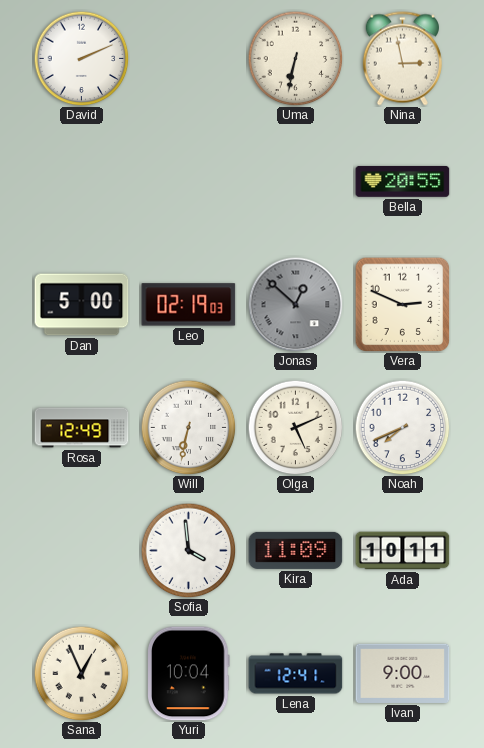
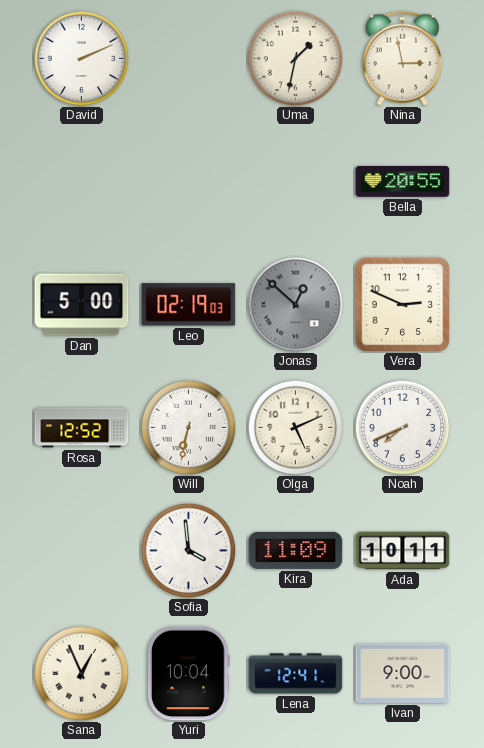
Uma: 6:32 -> 1:32 (295, 58)
Rosa: 12:49 -> 12:52 (82, 428)
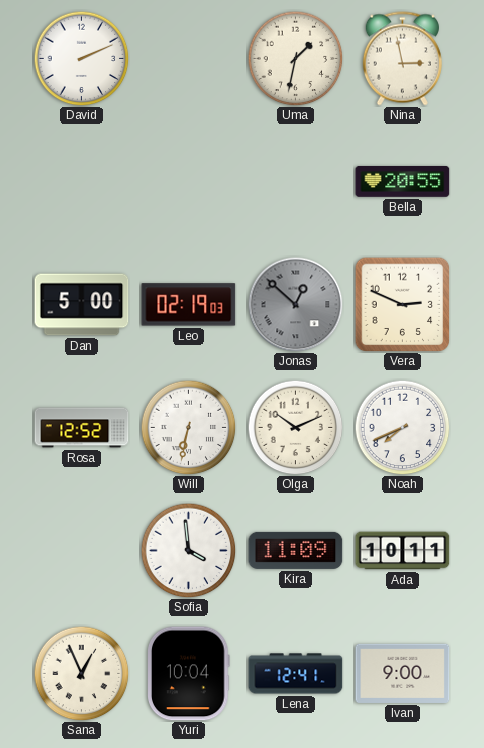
Olga: 5:11 -> 10:11 (295, 427)
